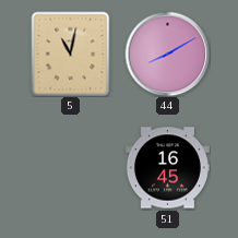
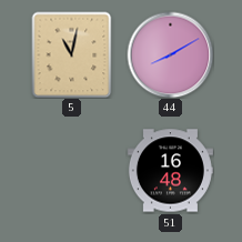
51: 16:45 -> 16:48 (170, 171)
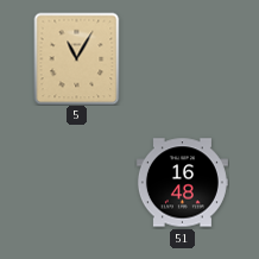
5: 11:02 -> 11:05 (77, 58)
44: 8:10 -> none (170, 54)
